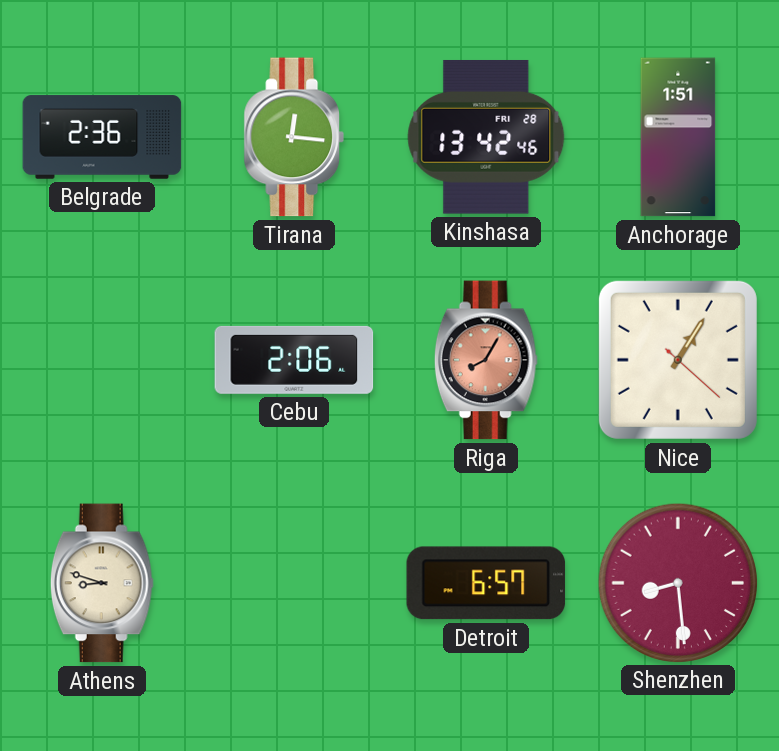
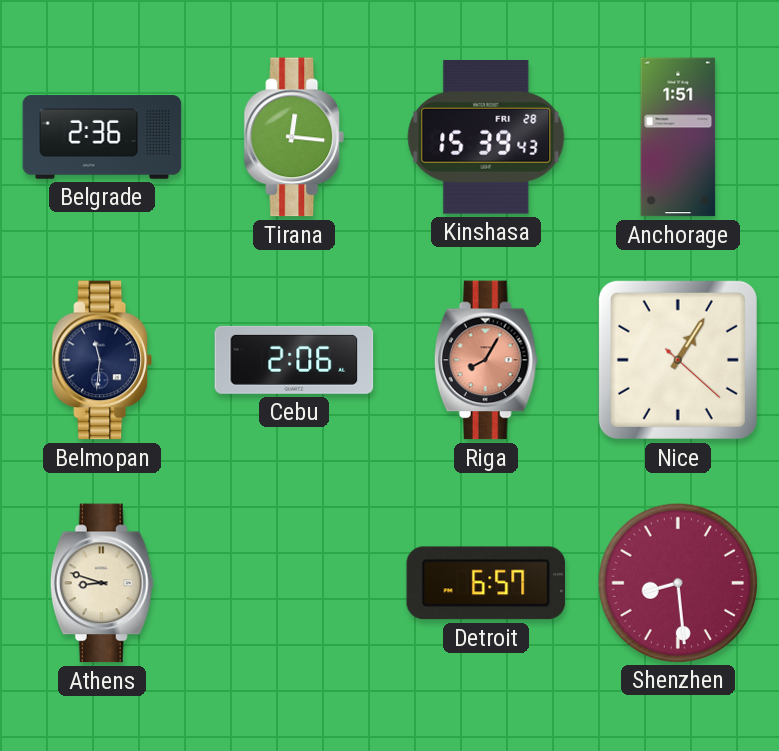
Kinshasa: 13:42 -> 15:39 (486, 137)
Belmopan: none -> 11:31 (101, 360)
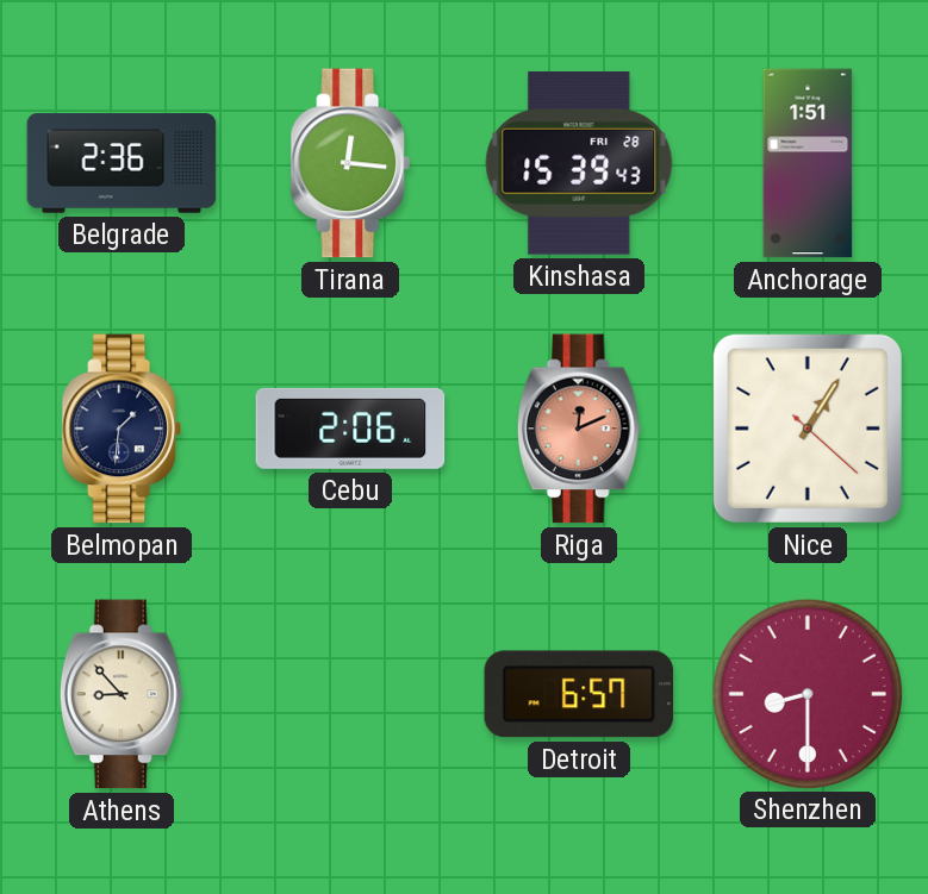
Belmopan: 11:31 -> 1:31 (120, 429)
Riga: 8:05 -> 12:11 (579, 429)
Athens: 8:48 -> 8:53 (122, 694)
Shenzhen: 8:29 -> 8:30 (806, 693)
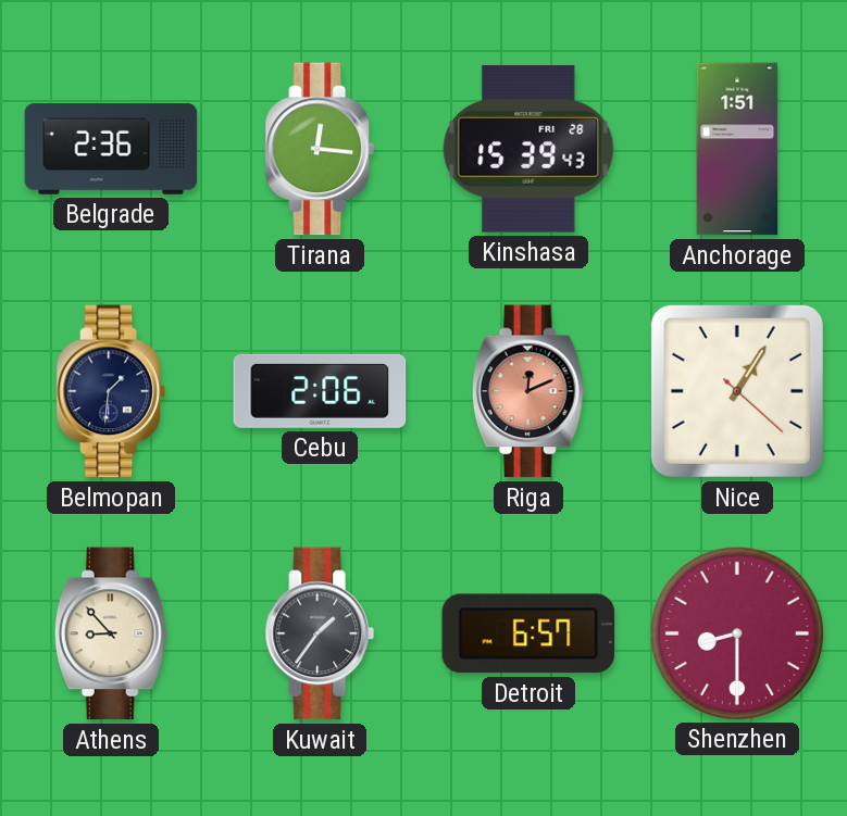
Kuwait: none -> 1:36 (319, 633)
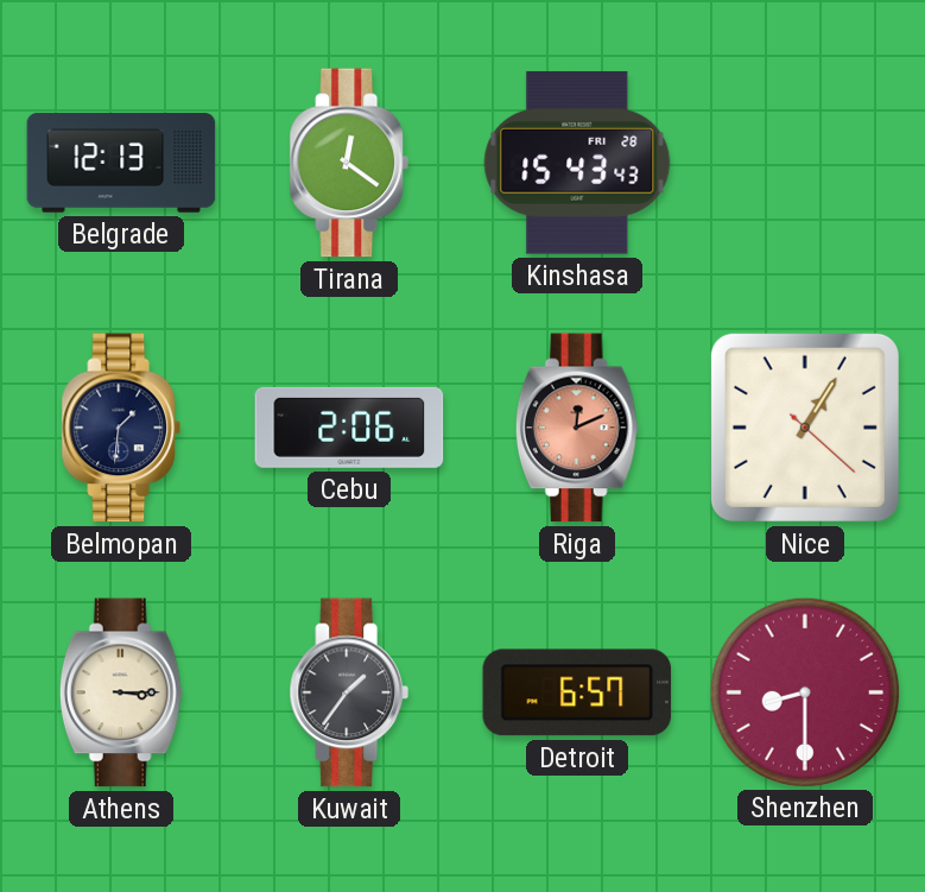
Belgrade: 2:36 -> 12:13 (121, 163)
Tirana: 12:16 -> 12:21 (348, 163)
Kinshasa: 15:39 -> 15:43 (577, 163)
Anchorage: 1:51 -> none (737, 149)
Athens: 8:53 -> 3:15 (121, 692)
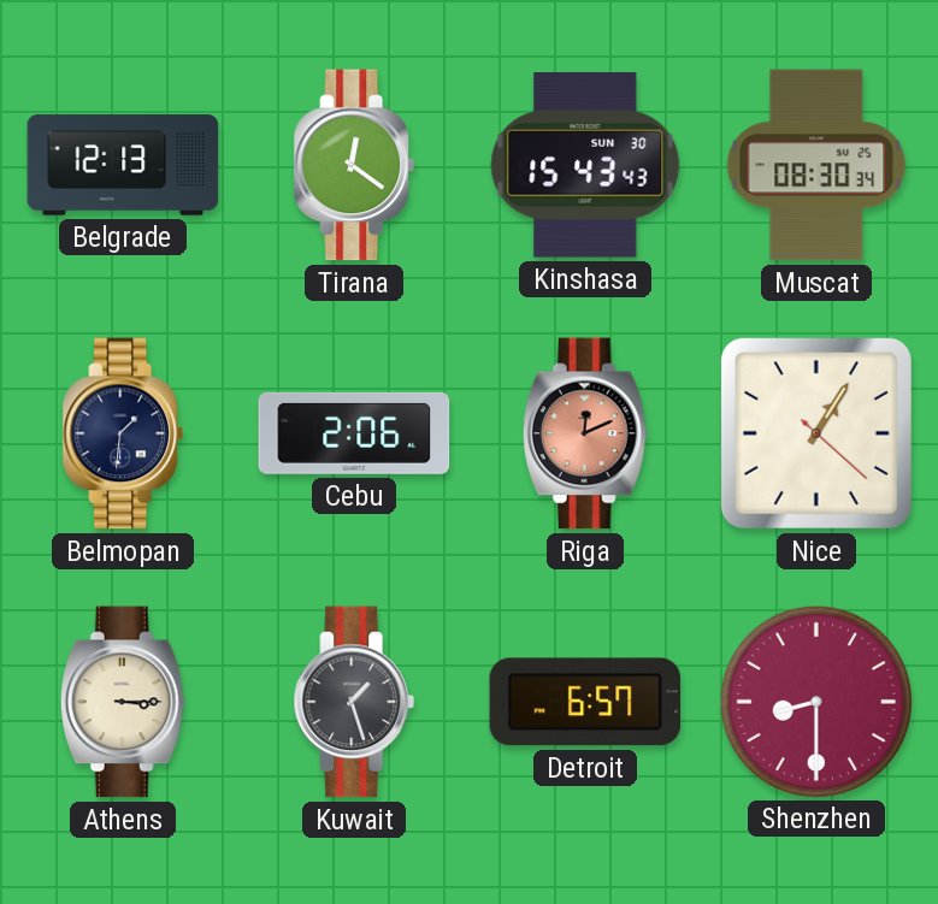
Kinshasa date: FRI 28 -> SUN 30 (585, 165)
Muscat: none -> 08:30 (816, 165)
Kuwait: 1:36 -> 1:27 (353, 702)
